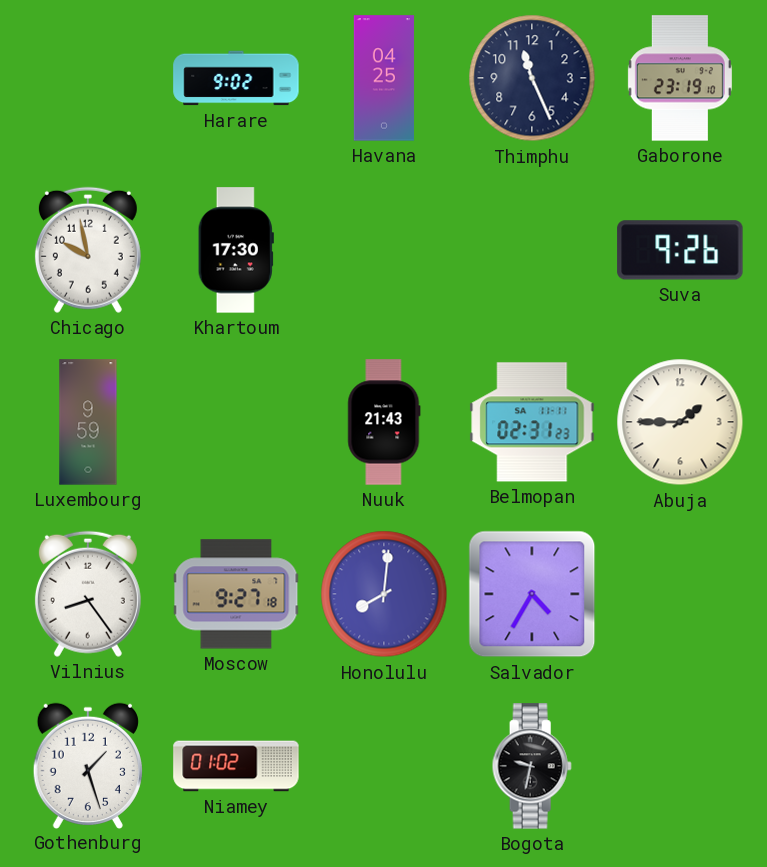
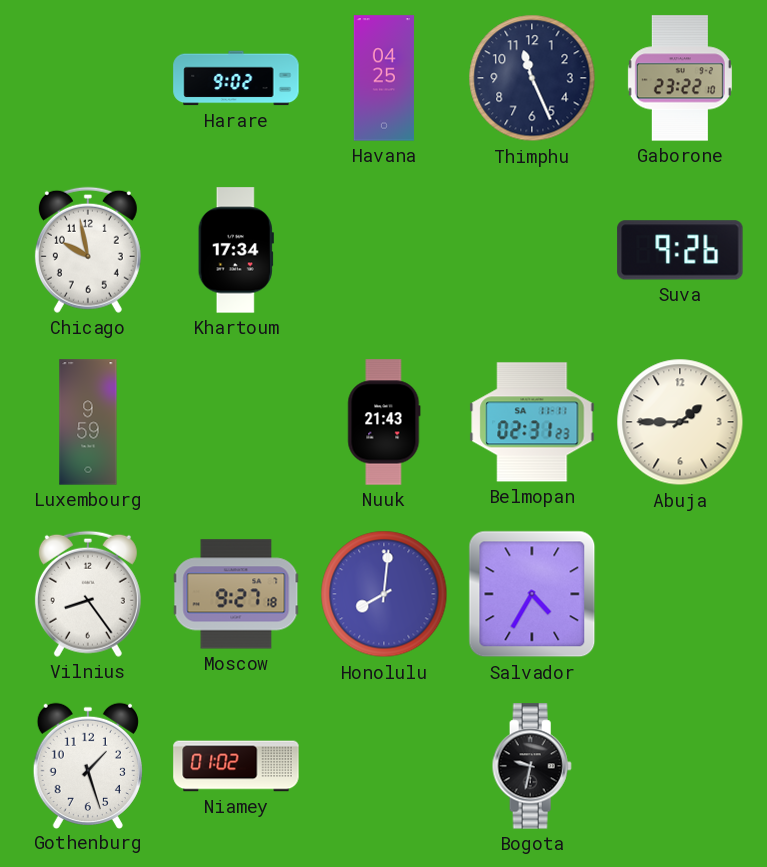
Gaborone: 23:19 -> 23:22 (680, 78)
Khartoum: 17:30 -> 17:34 (236, 250)
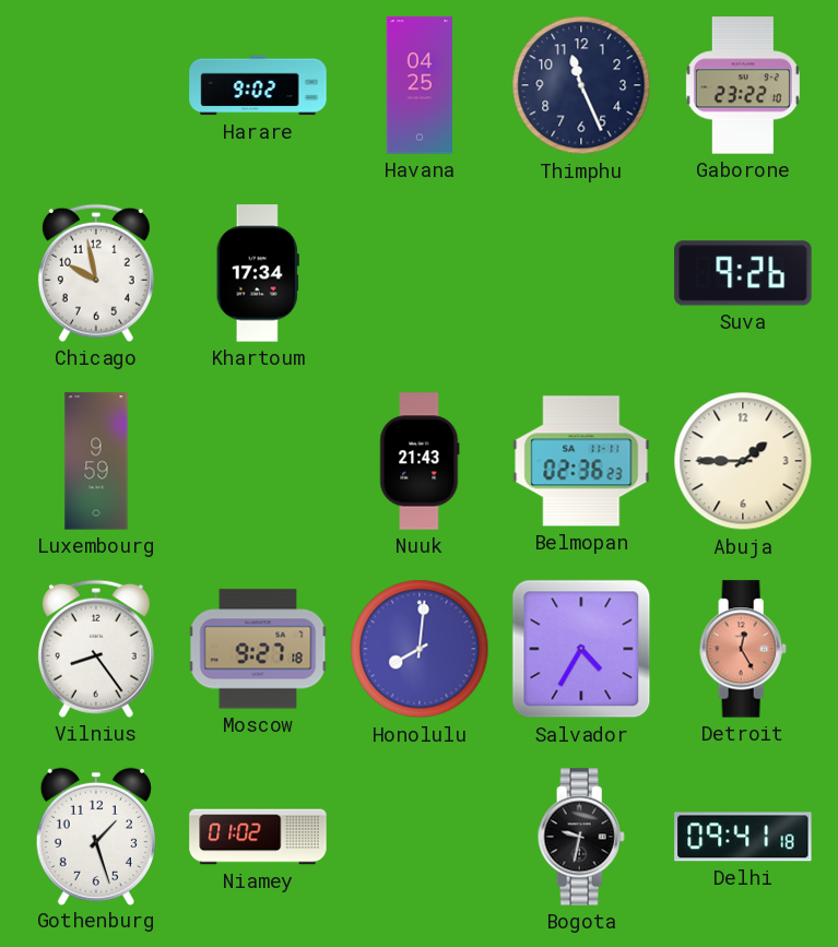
Belmopan: 02:31 -> 02:36 (581, 461)
Detroit: none -> 12:25 (743, 649)
Delhi: none -> 09:41 (743, 837)
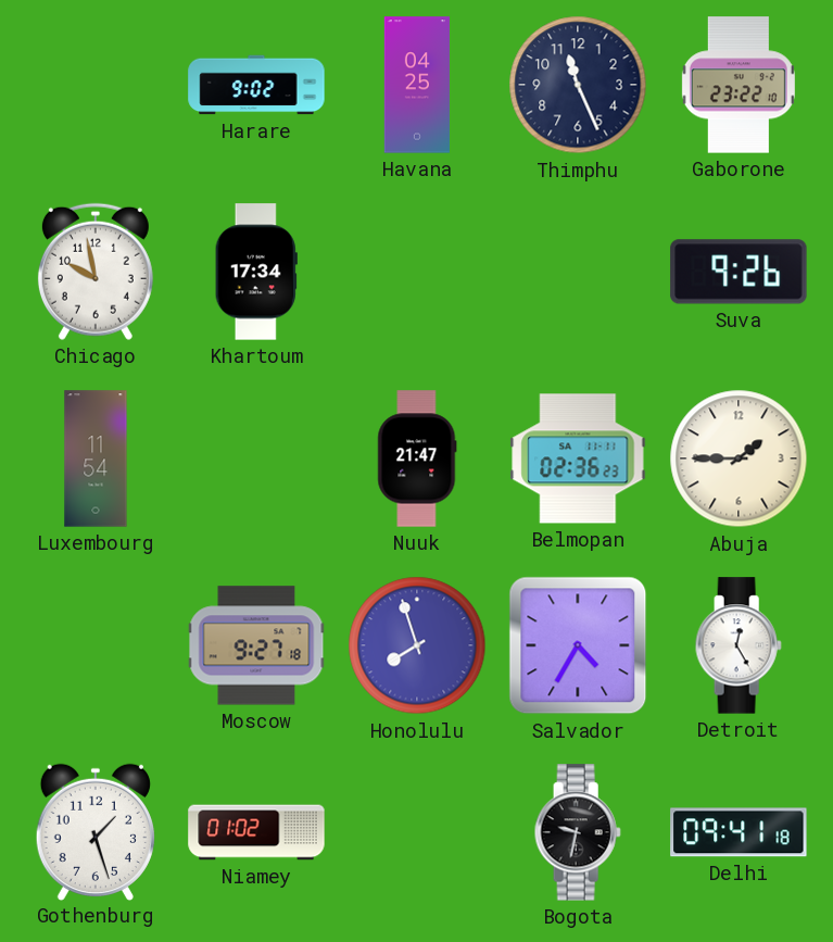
Luxembourg: 9:59 -> 11:54 (96, 459)
Nuuk: 21:43 -> 21:47 (417, 459)
Vilnius: 8:24 -> none (96, 649)
Honolulu: 8:01 -> 7:57 (417, 645)
Detroit dial: salmon -> white (739, 645)
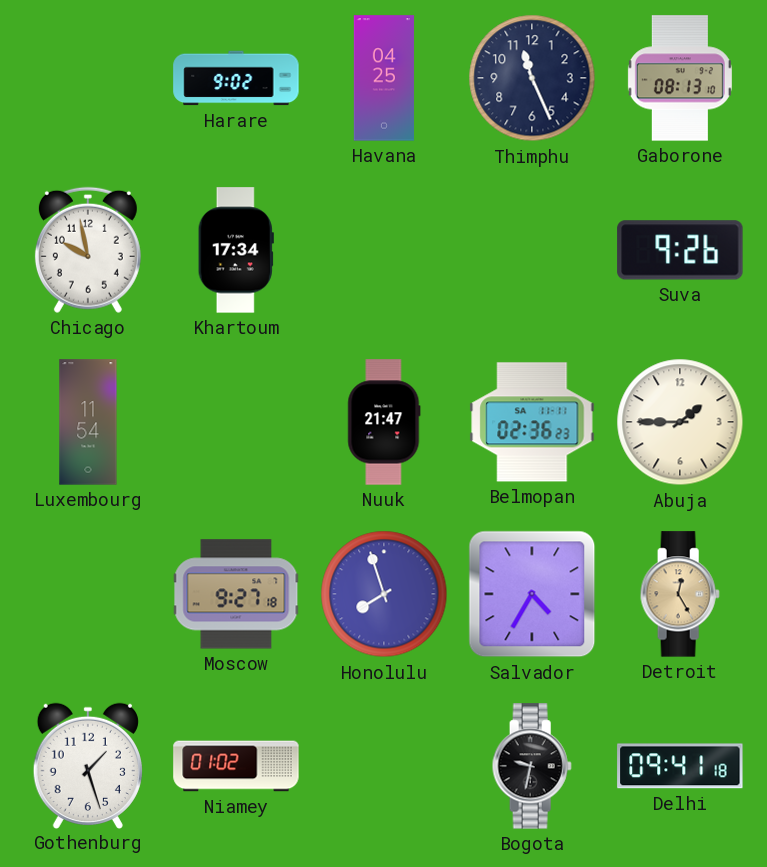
Gaborone: 23:22 -> 08:13 (680, 78)
Detroit dial: white -> champagne (680, 594)
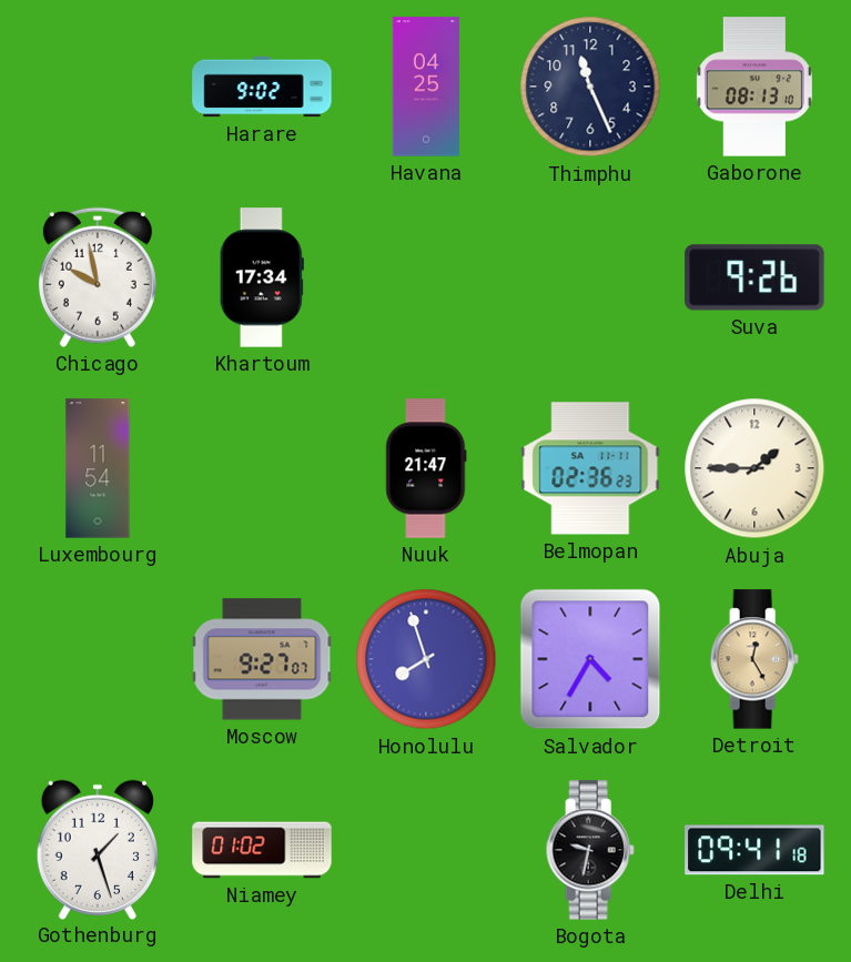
Moscow: 9:27:18 -> 9:27:07 (262, 659)
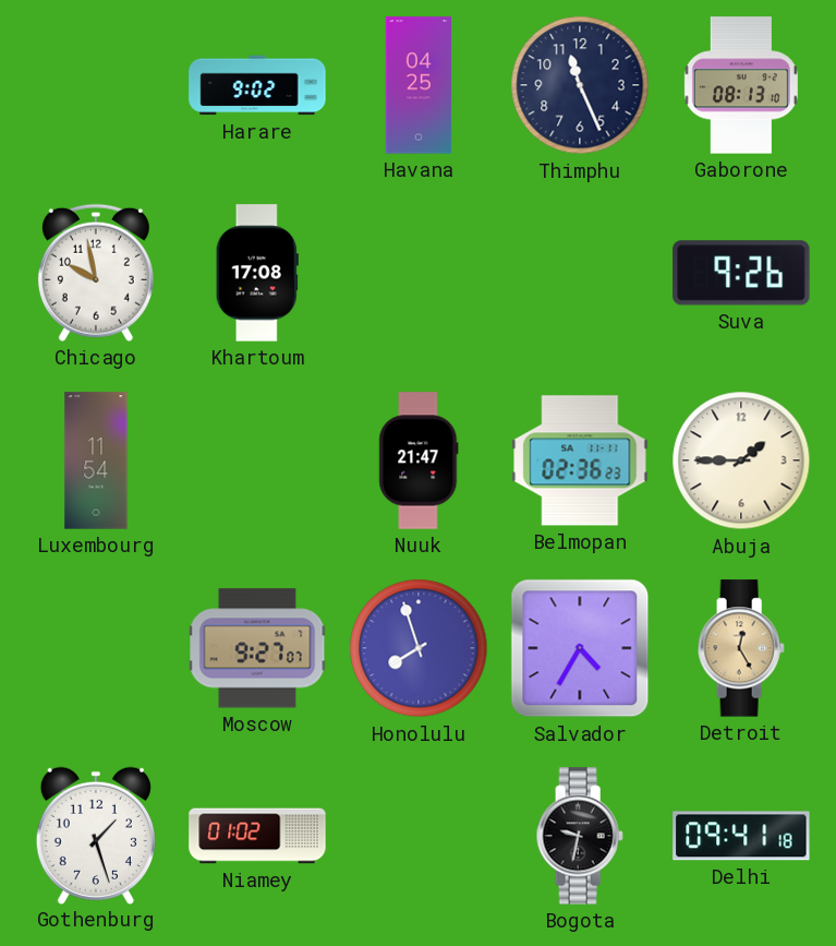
Khartoum: 17:34 -> 17:08 (257, 273)
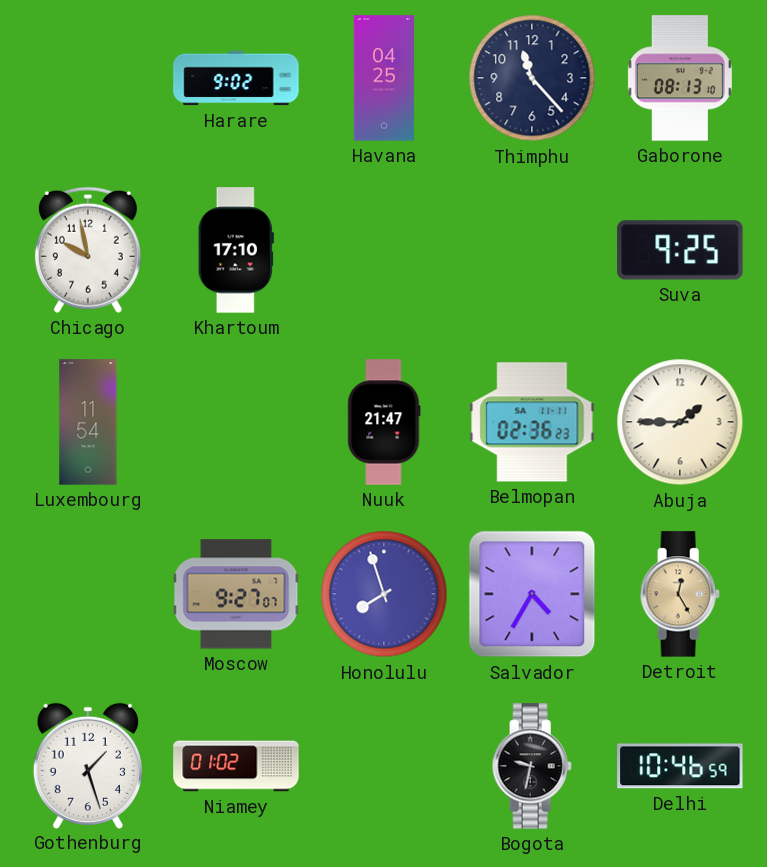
Thimphu: 11:26 -> 11:23 (532, 78)
Khartoum: 17:08 -> 17:10 (236, 250)
Suva: 9:26 -> 9:25 (680, 250)
Delhi: 09:41 -> 10:46 (680, 766)
